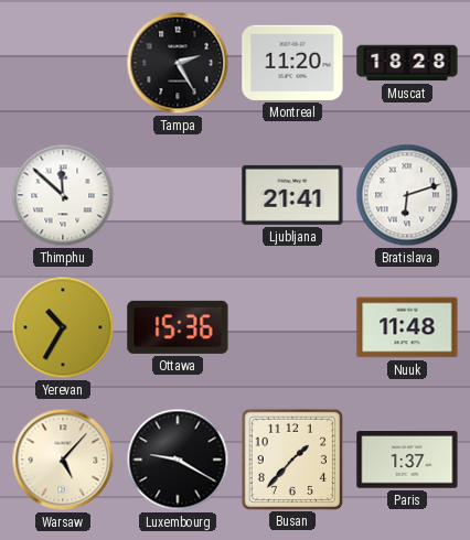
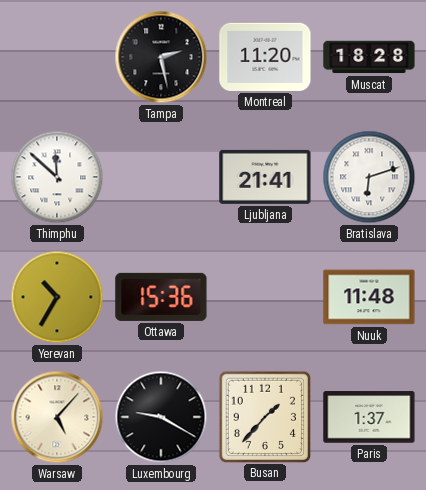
Tampa: 2:25 -> 2:28 (161, 57)
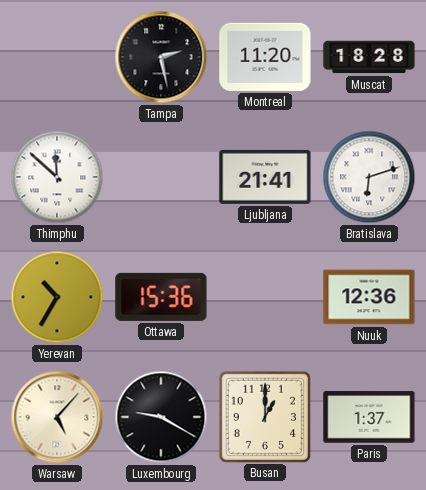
Nuuk: 11:48 -> 12:36 (369, 297)
Busan: 1:37 -> 1:00 (264, 416)
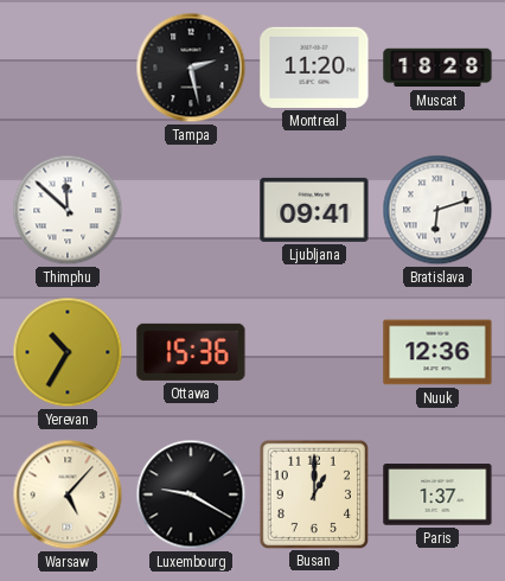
Ljubljana: 21:41 -> 09:41 (314, 210)
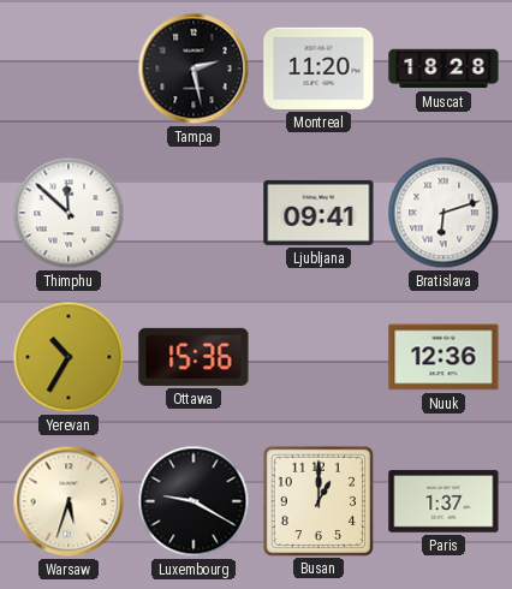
Warsaw: 5:07 -> 5:33 (69, 501)
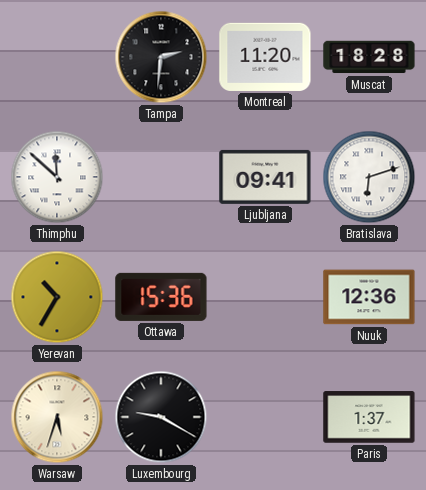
Tampa: 2:28 -> 2:31 (161, 57)
Busan: 1:00 -> none (317, 500)
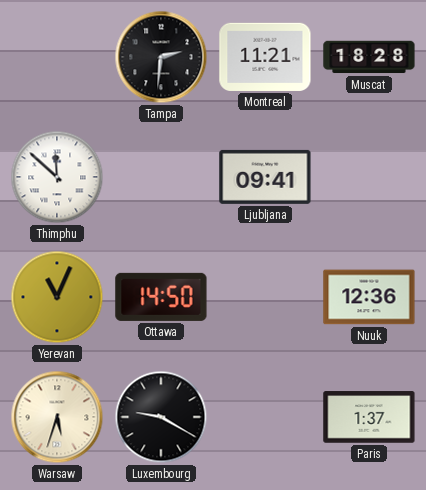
Montreal: 11:20 -> 11:21 (265, 57)
Bratislava: 6:12 -> none (369, 177)
Yerevan: 10:35 -> 11:04 (57, 297)
Ottawa: 15:36 -> 14:50 (161, 297)
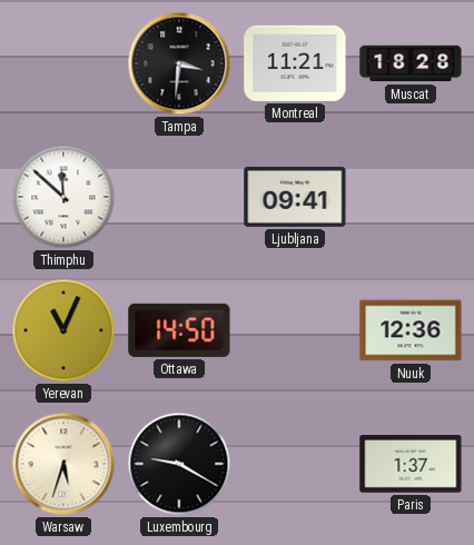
Tampa: 2:31 -> 3:31 (179, 63)
